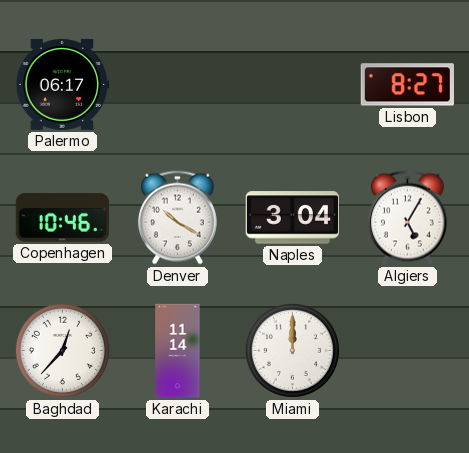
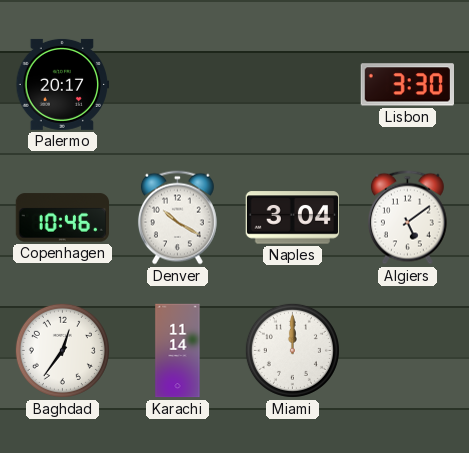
Palermo: 06:17 -> 20:17 (63, 84)
Lisbon: 8:27 -> 3:30 (407, 85)
Algiers: 5:05 -> 5:09 (407, 218)
Baghdad: 12:37 -> 12:36 (62, 350)
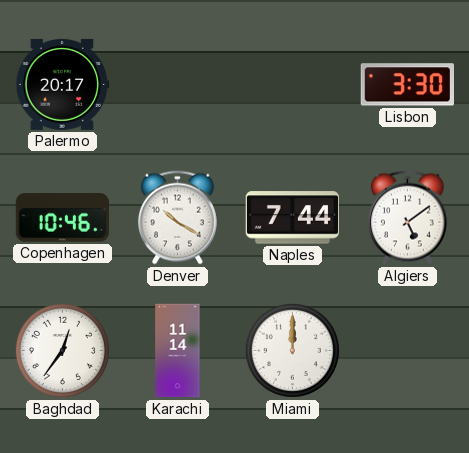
Naples: 3:04 -> 7:44 (292, 218)
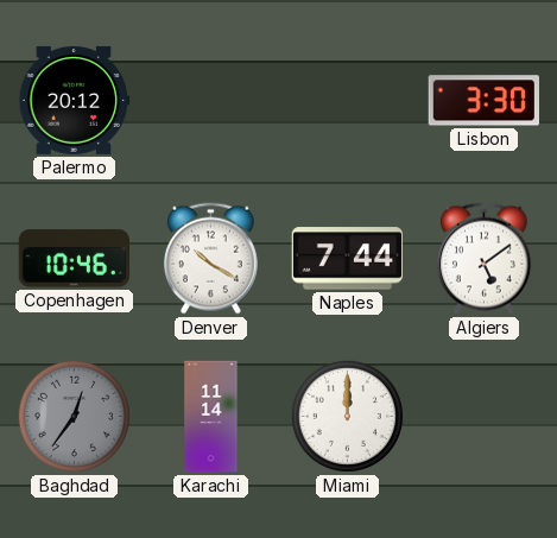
Palermo: 20:17 -> 20:12 (75, 100)
Baghdad dial: white -> grey (74, 416)
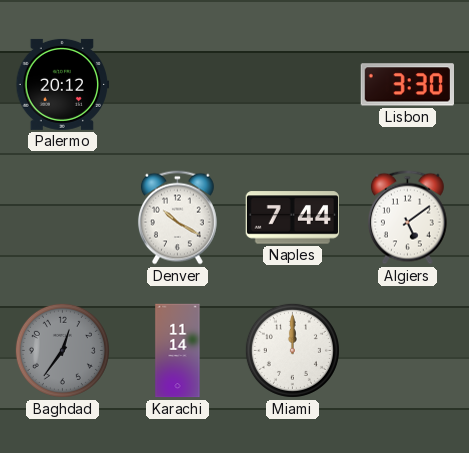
Copenhagen: 10:46 -> none (74, 259)
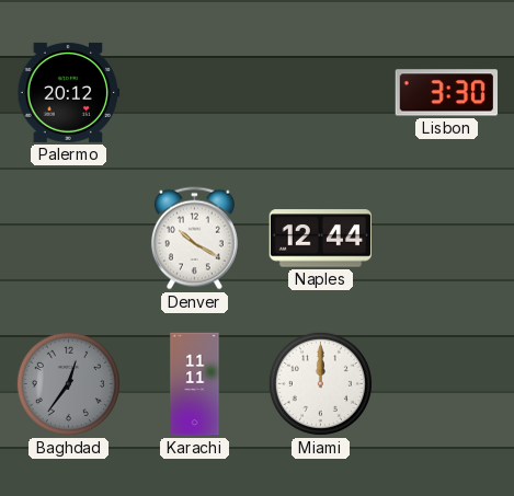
Naples: 7:44 -> 12:44 (320, 239)
Algiers: 5:09 -> none (407, 218)
Karachi: 11:14 -> 11:11 (195, 384)
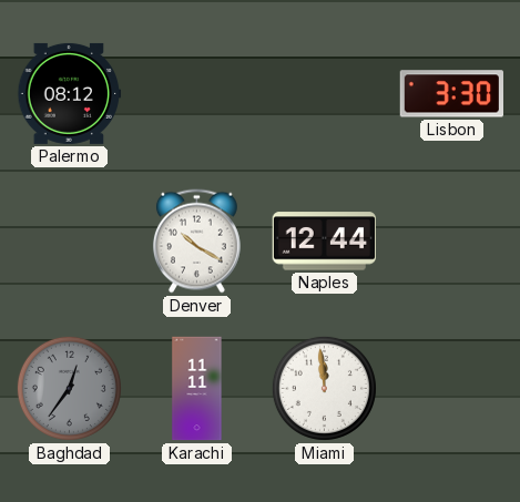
Palermo: 20:12 -> 08:12 (70, 93)
Miami: 12:00 -> 11:59 (324, 388)
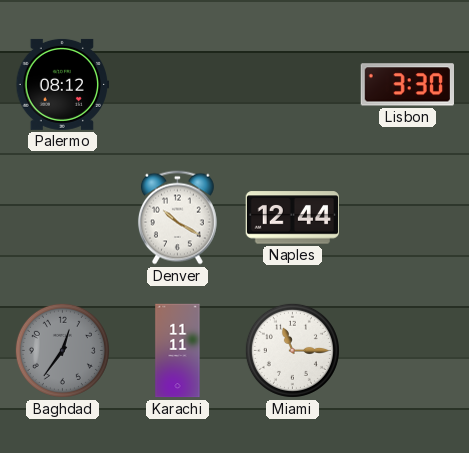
Miami: 11:59 -> 11:15 (292, 350)
